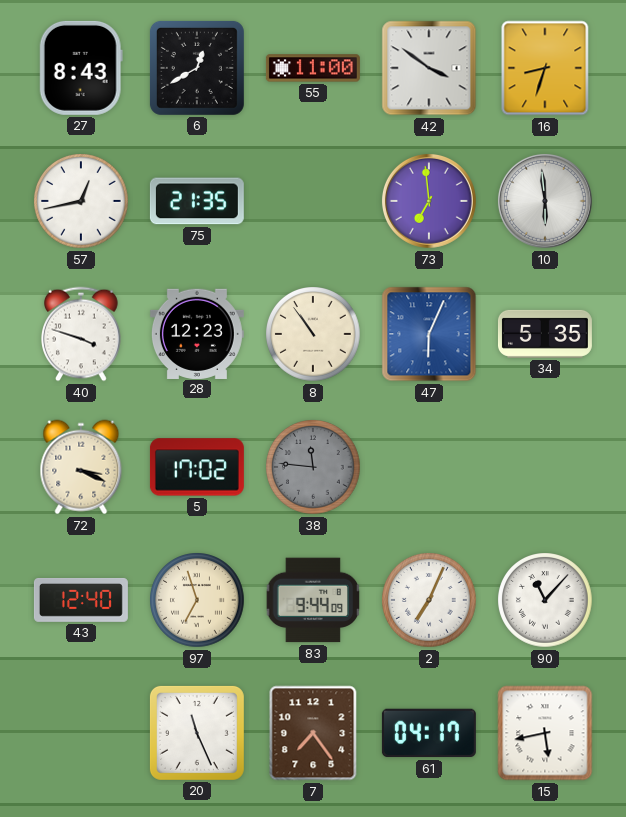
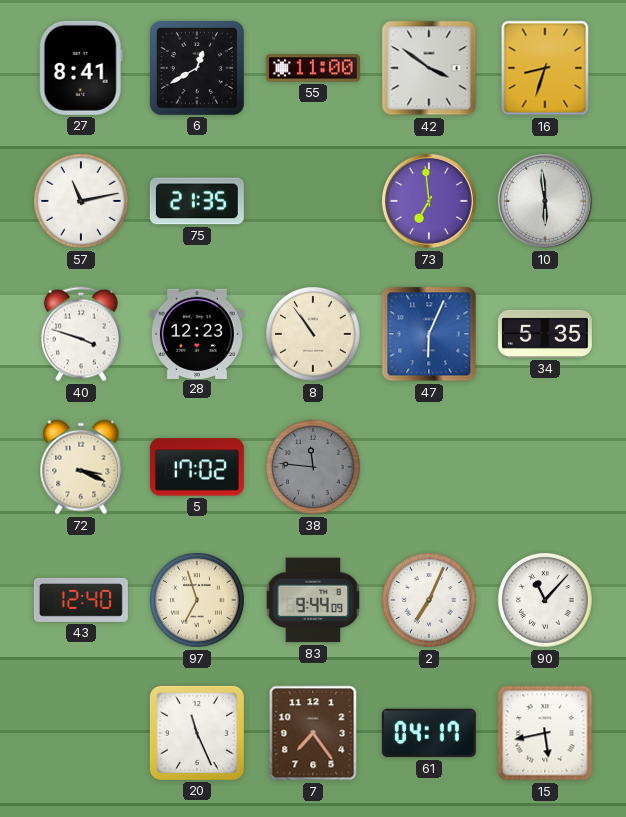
27: 8:43 -> 8:41 (81, 68)
57: 12:43 -> 11:13 (81, 201)
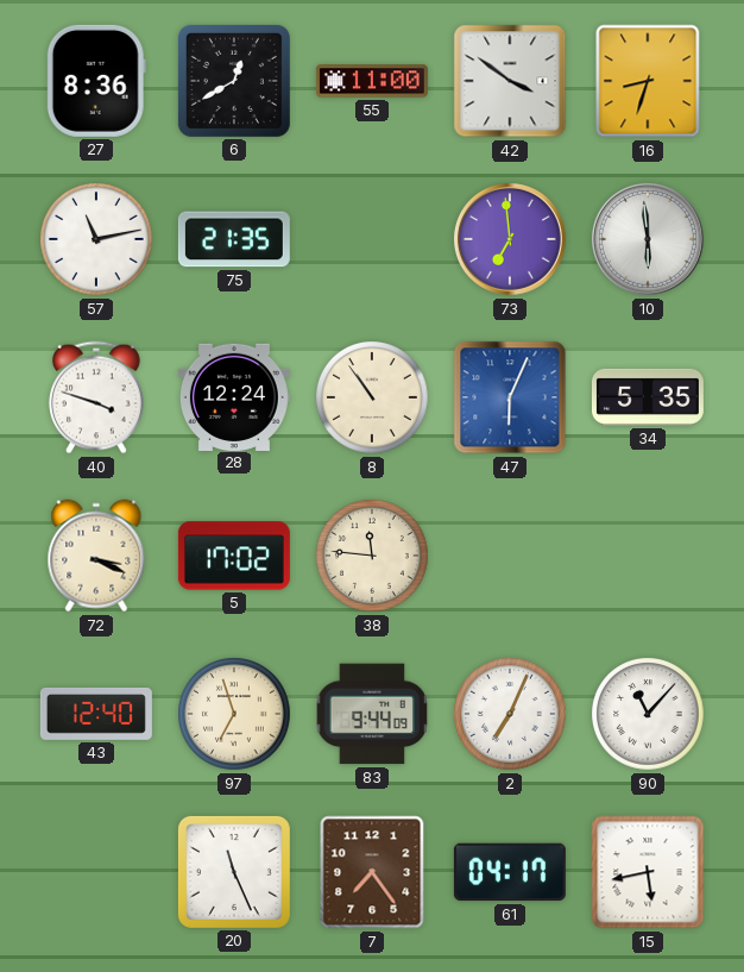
27: 8:41 -> 8:36 (96, 81)
28: 12:23 -> 12:24 (234, 396)
38 dial: grey -> cream (372, 556)
